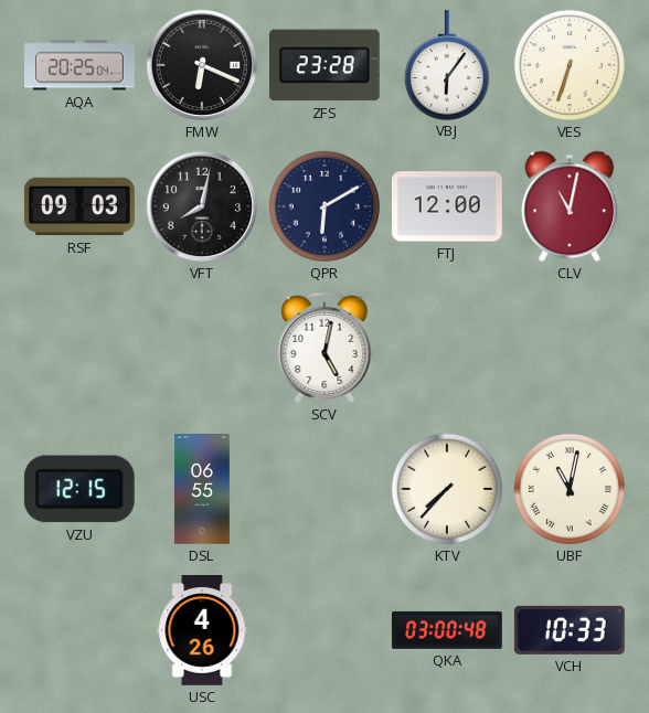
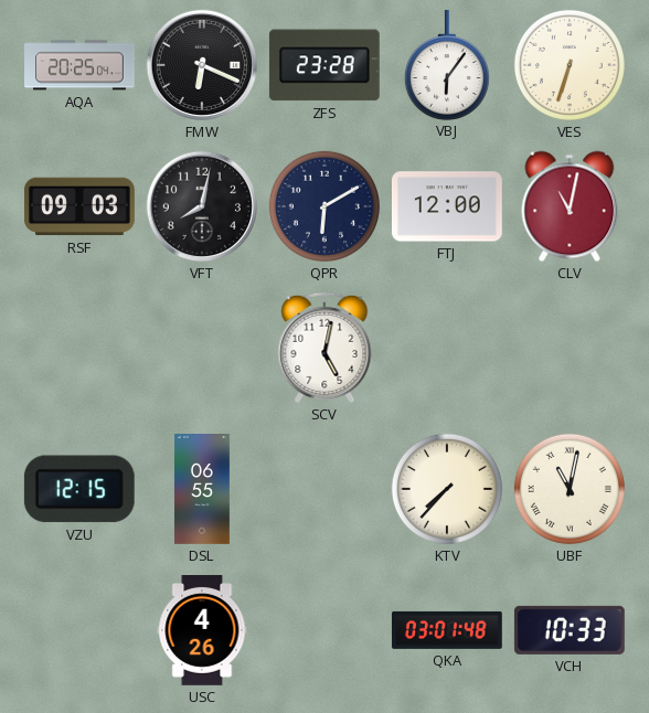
QKA: 03:00 -> 03:01 (447, 630)
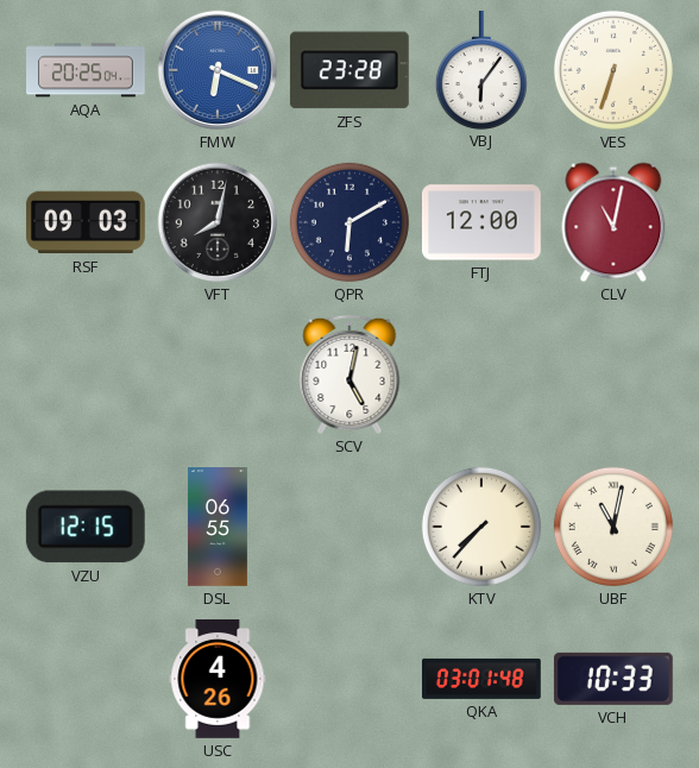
FMW dial: black -> blue (218, 70)
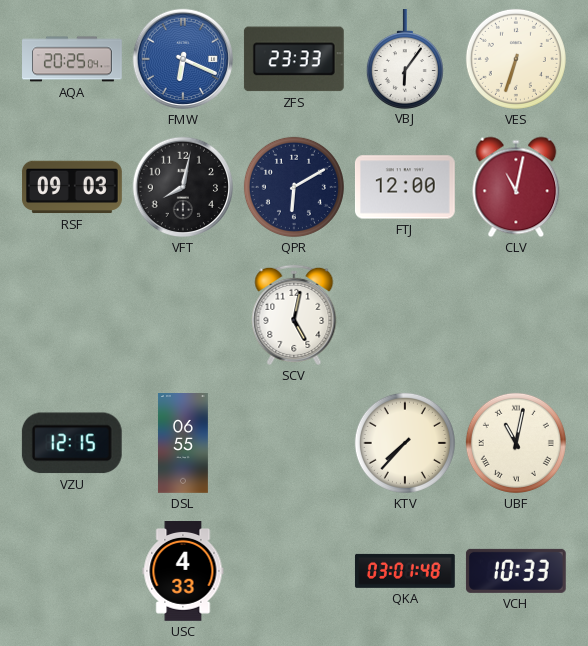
ZFS: 23:28 -> 23:33 (294, 59)
USC: 4:26 -> 4:33 (183, 572)
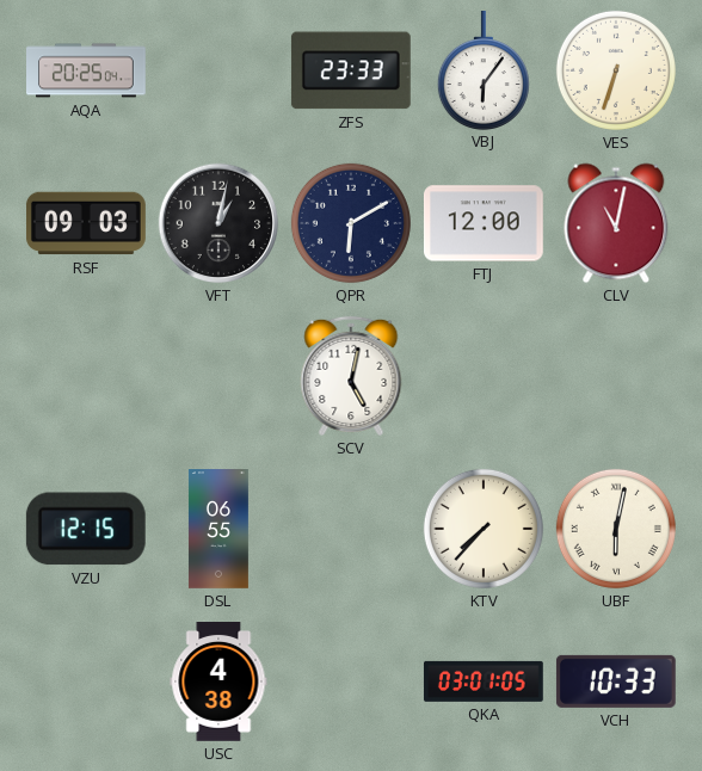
FMW: 6:19 -> none (183, 59)
VFT: 8:02 -> 1:02 (218, 223)
UBF: 11:02 -> 6:02 (616, 529)
USC: 4:33 -> 4:38 (218, 683)
QKA: 03:01:48 -> 03:01:05 (484, 681)
